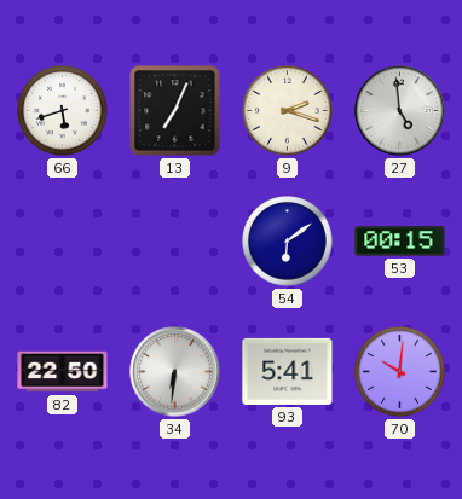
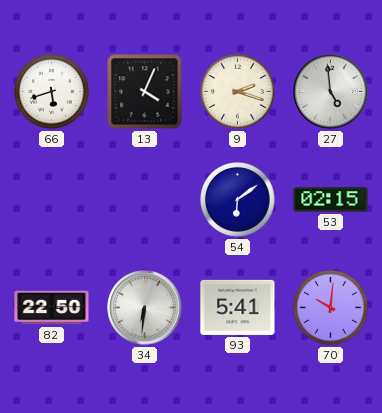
13: 7:04 -> 4:04 (145, 92)
53: 00:15 -> 02:15 (331, 200)
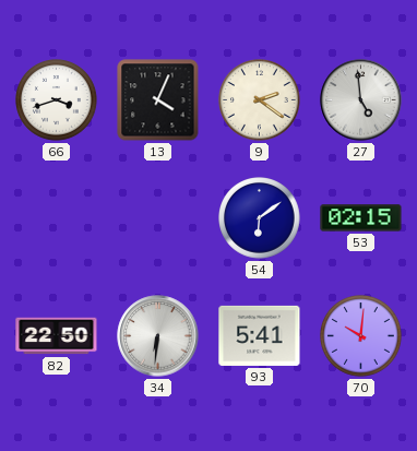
66: 5:42 -> 3:42 (57, 100)
9: 2:18 -> 2:21 (260, 100)
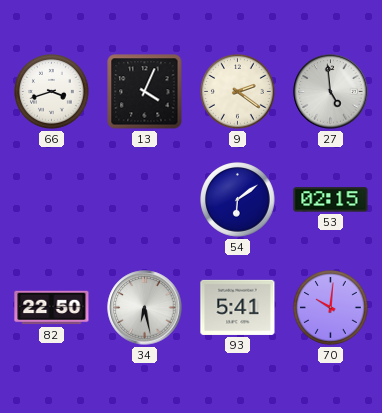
34: 6:31 -> 6:28 (145, 308)
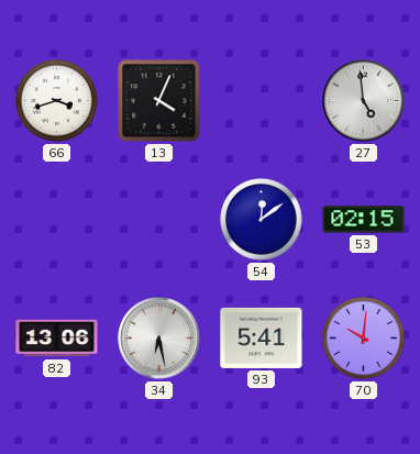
9: 2:21 -> none (238, 92)
54: 6:09 -> 12:09 (262, 220)
82: 22:50 -> 13:06 (57, 339)
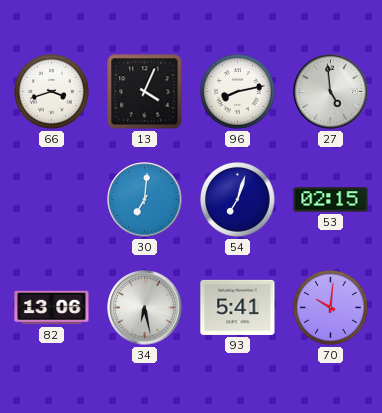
96: none -> 8:13 (238, 92)
30: none -> 7:01 (145, 200)
54: 12:09 -> 7:03 (238, 200)
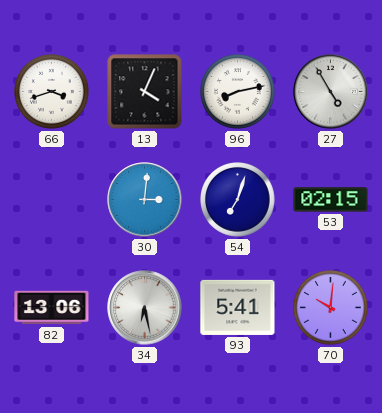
27: 4:59 -> 4:55 (331, 92)
30: 7:01 -> 3:01 (145, 200)
